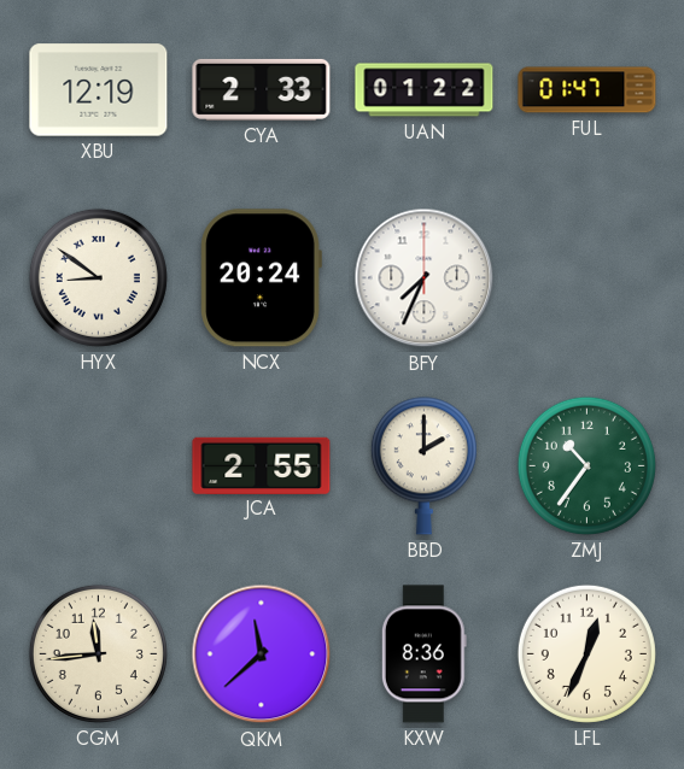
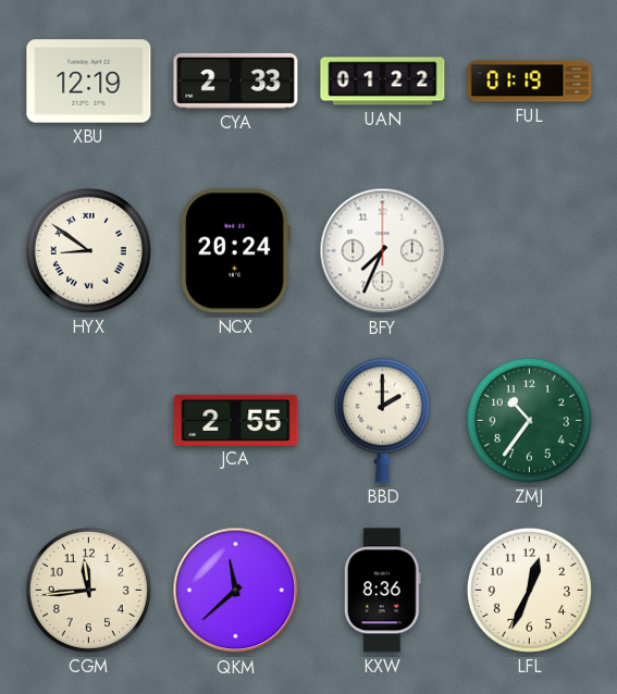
FUL: 01:47 -> 01:19 (530, 82)
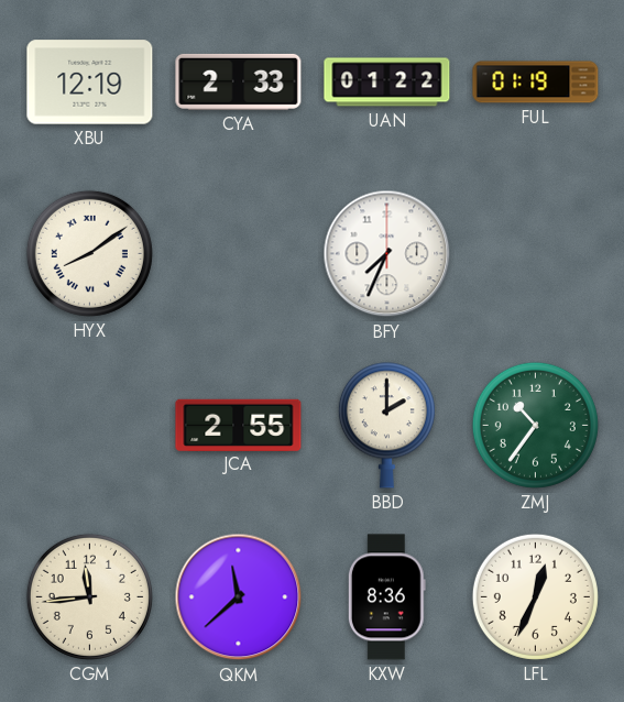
HYX: 8:51 -> 8:09 (89, 253)
NCX: 20:24 -> none (235, 251)
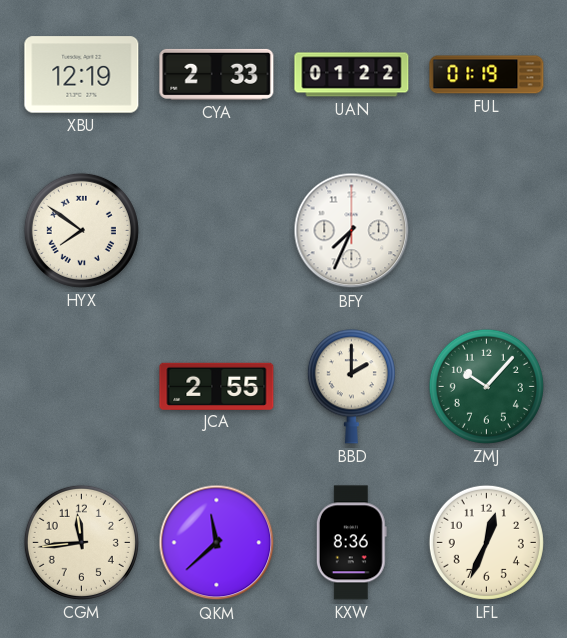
HYX: 8:09 -> 7:51 (81, 230)
ZMJ: 10:36 -> 10:07 (486, 386)
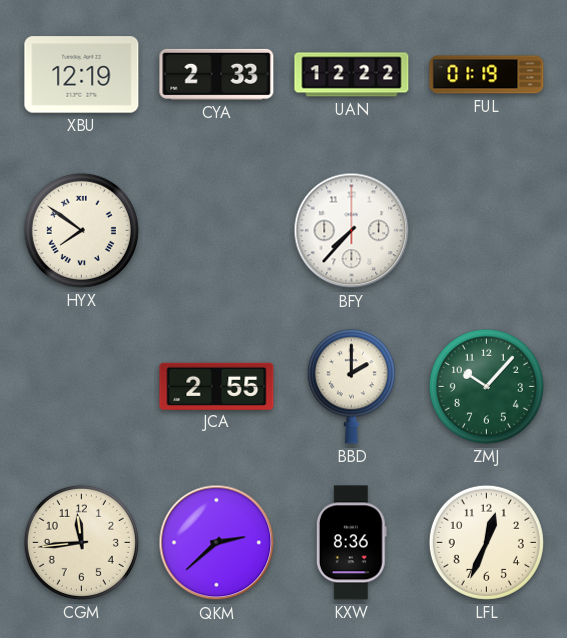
UAN: 01:22 -> 12:22 (352, 75)
BFY: 7:34 -> 7:37 (352, 231)
QKM: 11:38 -> 2:38 (217, 543)
